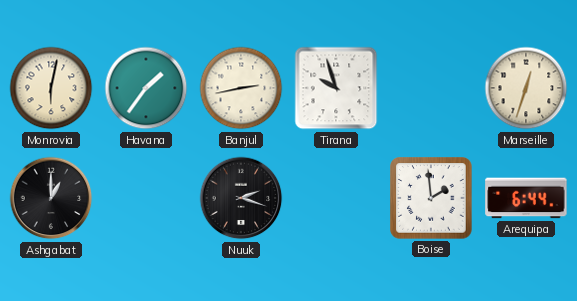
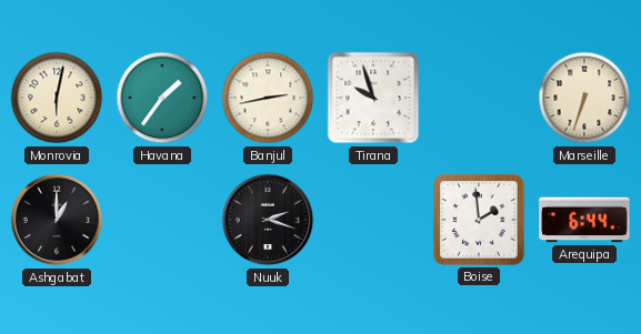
Marseille: 12:33 -> 6:33 (584, 98)
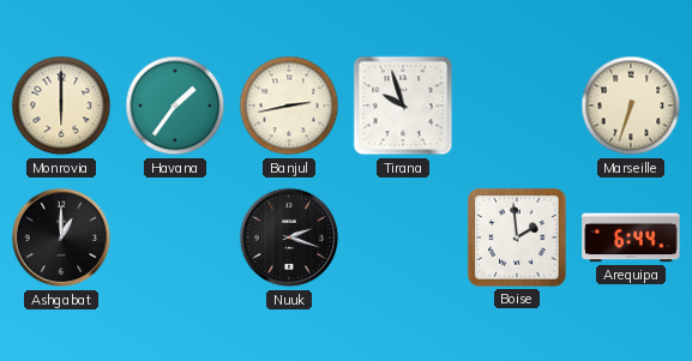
Monrovia: 6:02 -> 6:00 (61, 106)
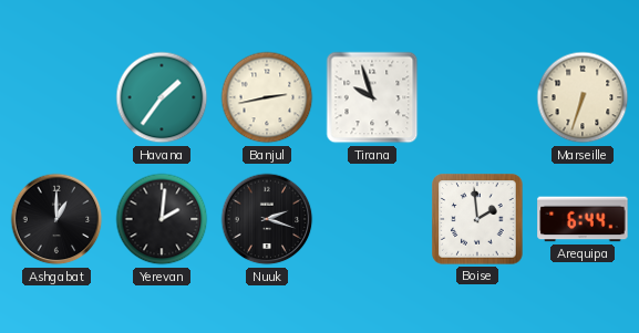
Monrovia: 6:00 -> none (61, 106)
Yerevan: none -> 2:01 (162, 219)
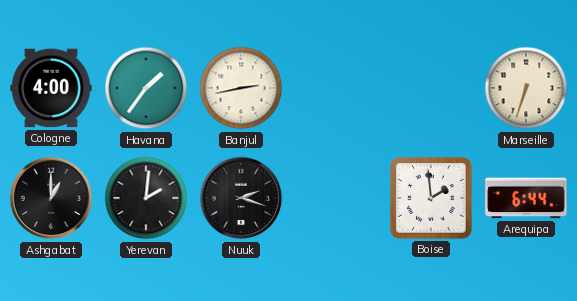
Cologne: none -> 4:00 (51, 88)
Tirana: 9:57 -> none (372, 97)
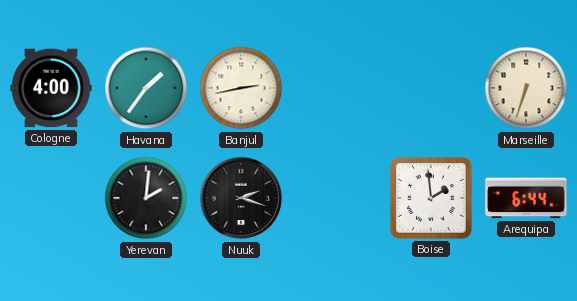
Ashgabat: 1:00 -> none (51, 198)
